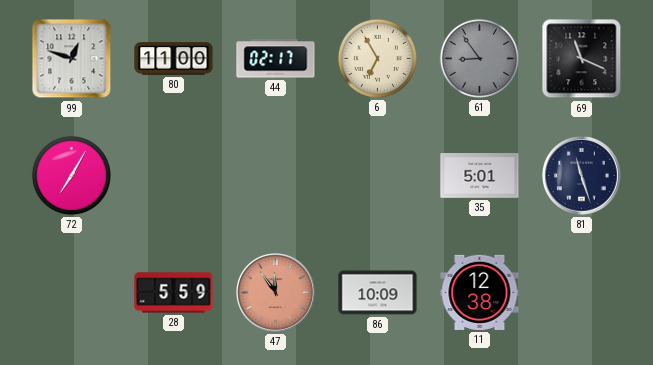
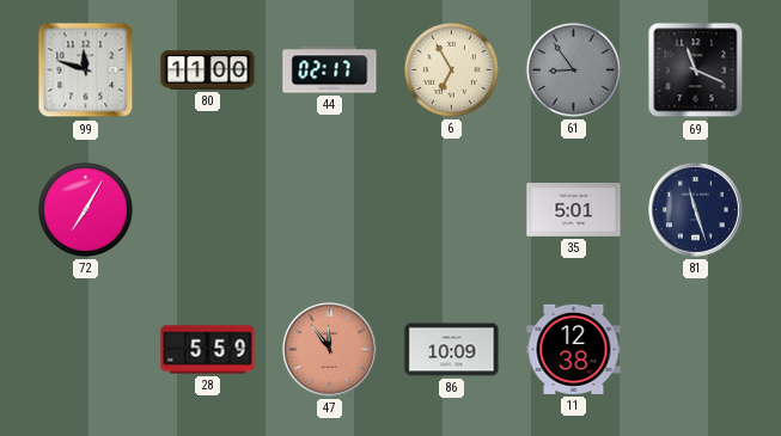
99: 12:48 -> 11:48 (86, 70)
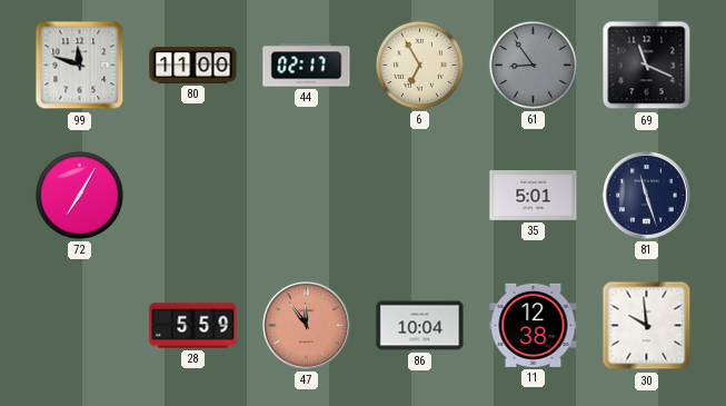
86: 10:09 -> 10:04 (420, 326)
30: none -> 9:59 (647, 326)
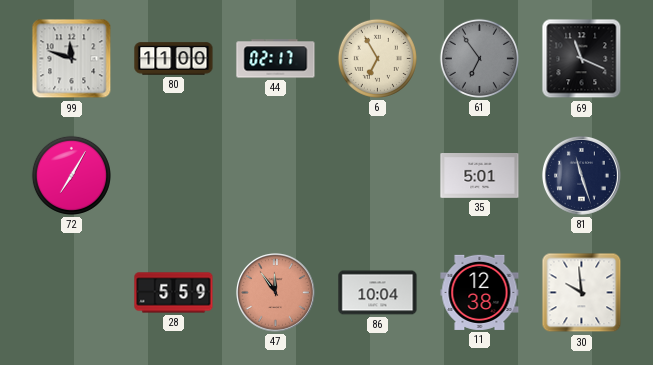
61: 8:54 -> 6:54 (479, 58)
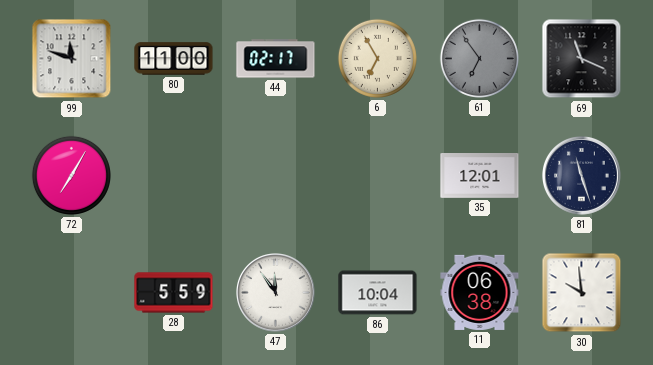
35: 5:01 -> 12:01 (480, 176)
47 dial: salmon -> white (276, 293)
11: 12:38 -> 06:38 (480, 292)
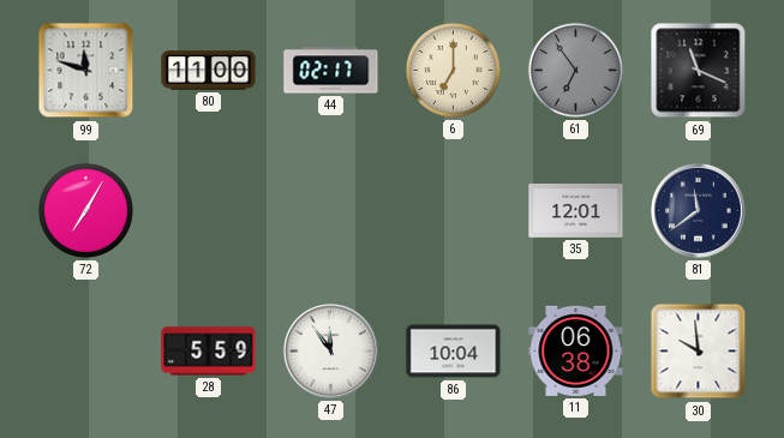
6: 6:55 -> 7:00 (453, 70)
81: 11:27 -> 11:39 (699, 211)
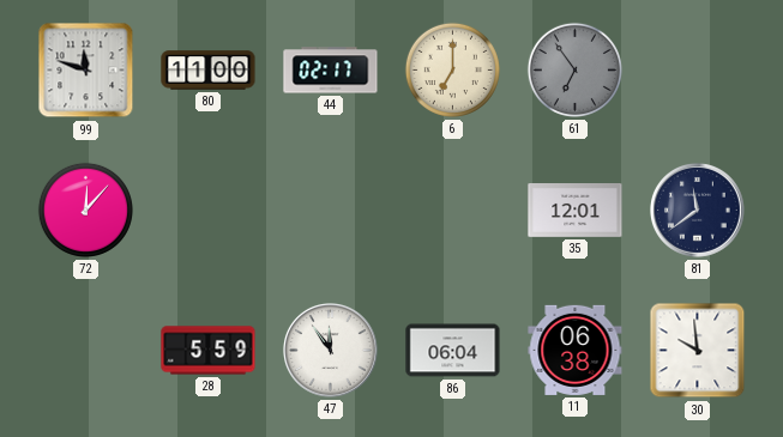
69: 11:19 -> none (699, 71)
72: 7:05 -> 12:07 (85, 210)
86: 10:04 -> 06:04 (453, 351)
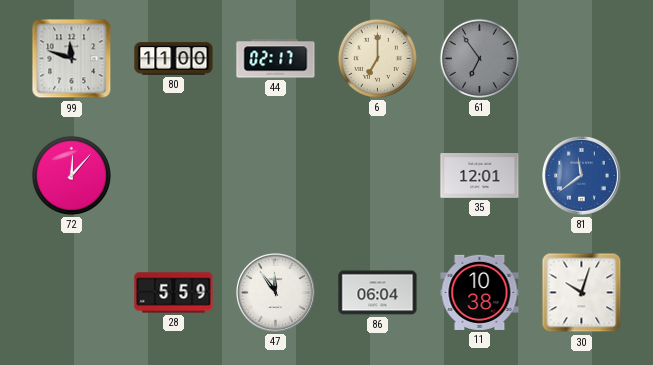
81 dial: navy -> blue (582, 176)
11: 06:38 -> 10:38 (480, 292)
30: 9:59 -> 10:03 (582, 293)
